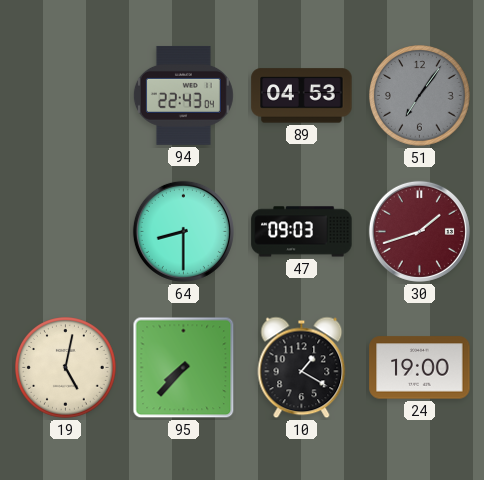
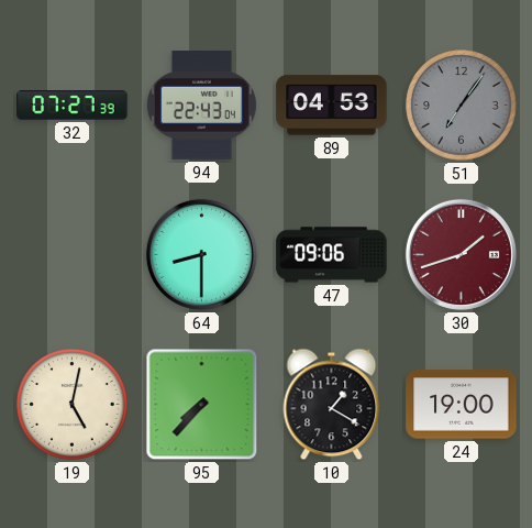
32: none -> 07:27 (73, 106)
47: 09:03 -> 09:06 (332, 255)
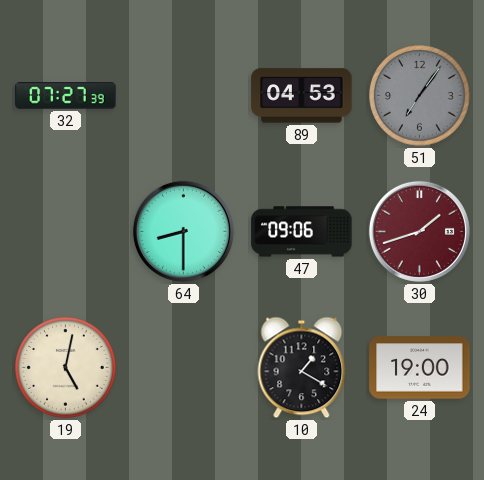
94: 22:43 -> none (201, 105)
95: 7:37 -> none (202, 405)
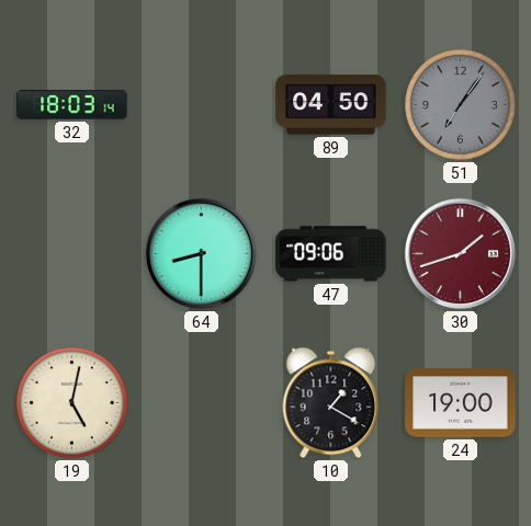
32: 07:27 -> 18:03 (72, 105)
89: 04:53 -> 04:50 (331, 105)
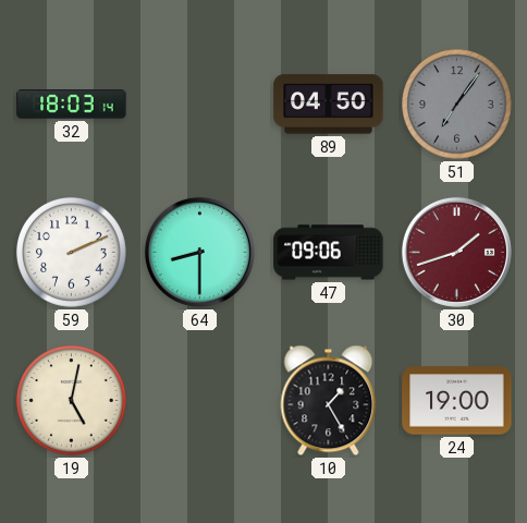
59: none -> 2:11 (72, 253)
10: 1:20 -> 1:25 (329, 401)
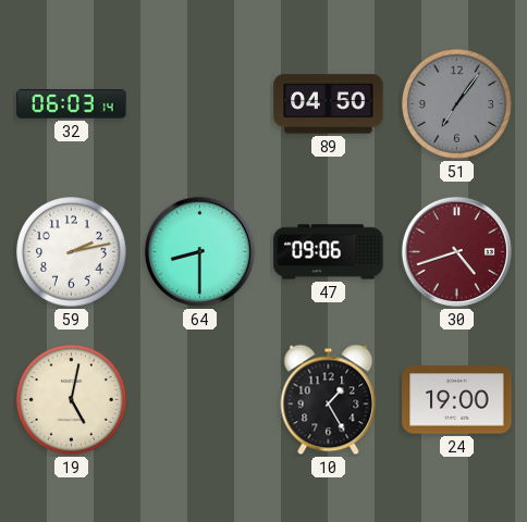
32: 18:03 -> 06:03 (72, 104)
59: 2:11 -> 2:13 (72, 252)
30: 1:42 -> 4:42 (456, 251)
